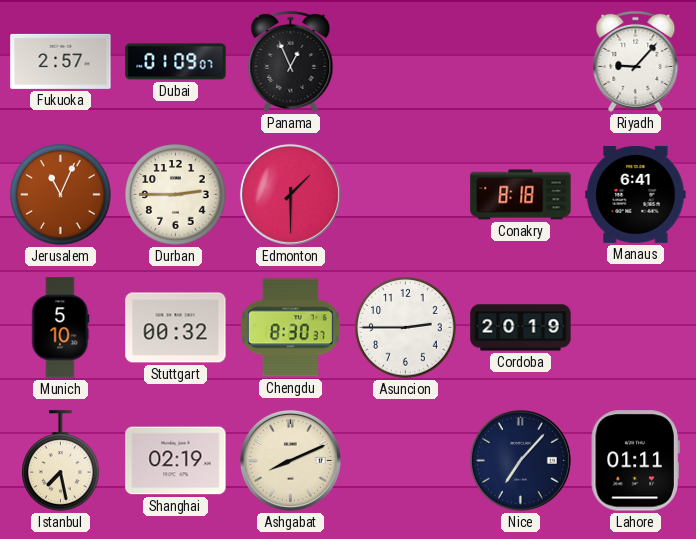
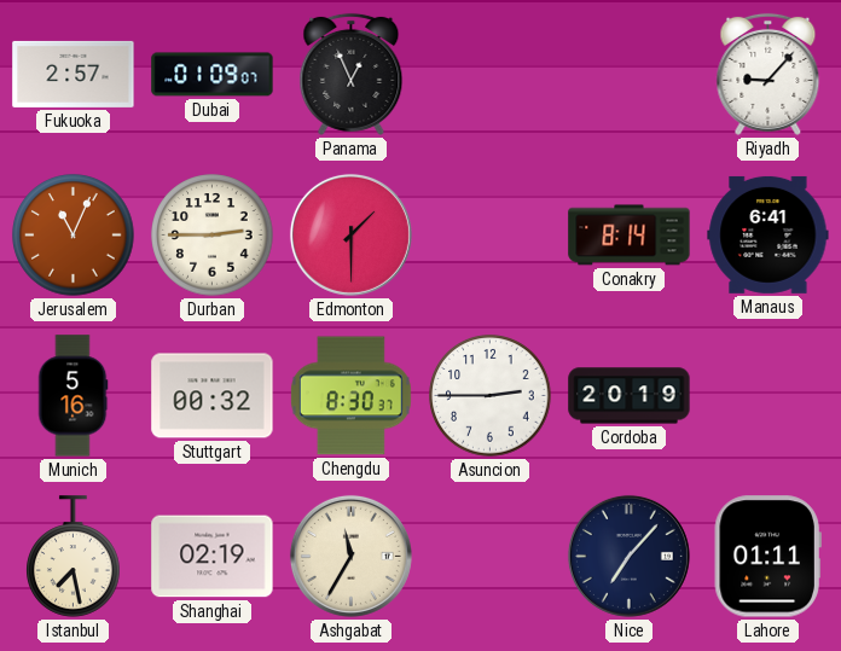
Conakry: 8:18 -> 8:14 (630, 236)
Munich: 5:10 -> 5:16 (72, 396)
Ashgabat: 8:11 -> 11:35 (350, 556)
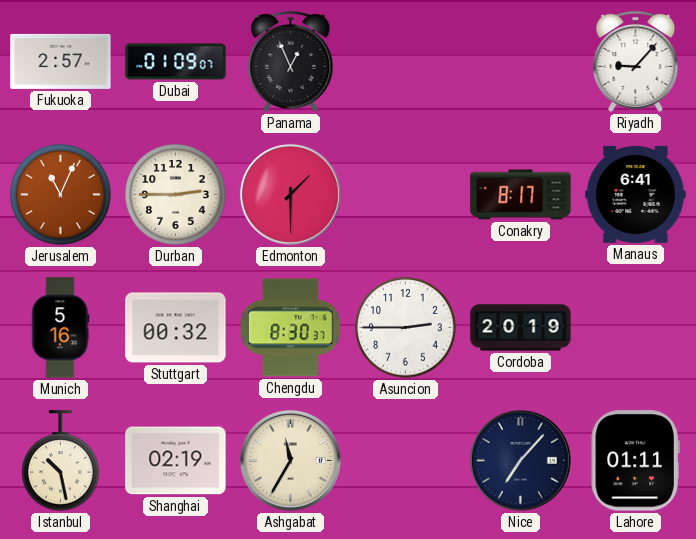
Conakry: 8:14 -> 8:17 (521, 195)
Istanbul: 7:28 -> 10:28 (61, 461)
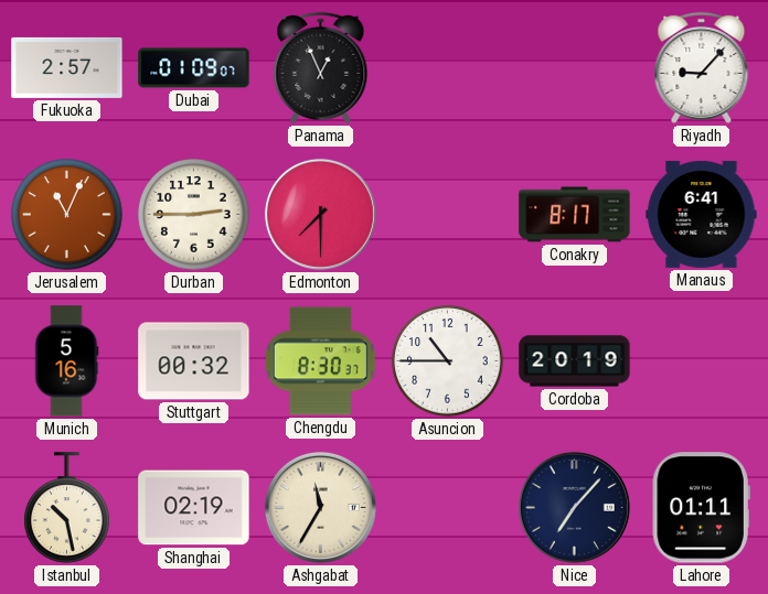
Edmonton: 1:30 -> 7:30 (320, 214)
Asuncion: 2:45 -> 10:45 (448, 361)
